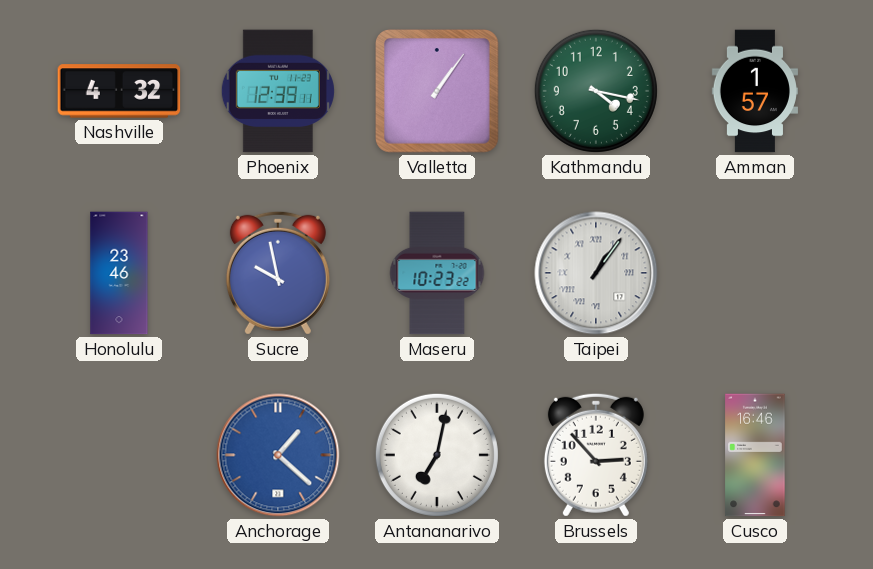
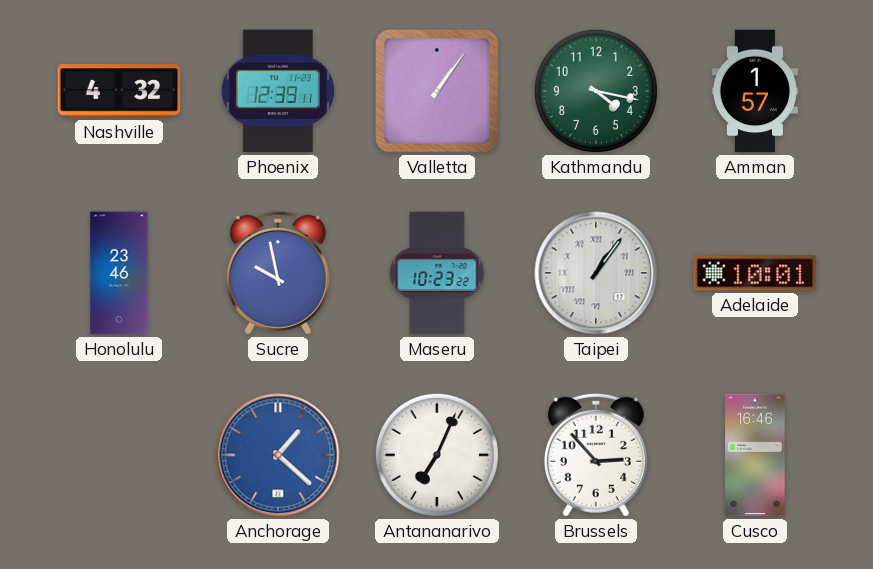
Adelaide: none -> 10:01 (755, 273)
Antananarivo: 7:02 -> 7:04 (437, 455)
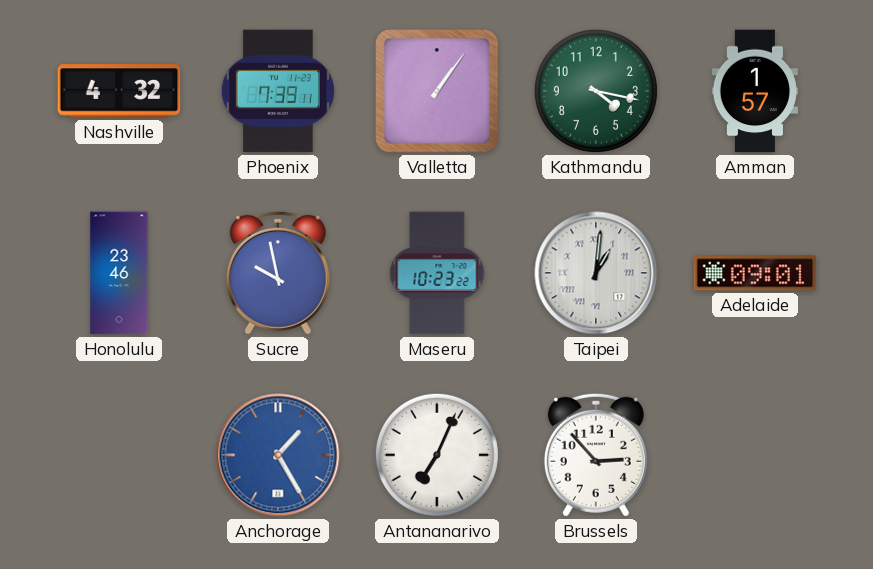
Phoenix: 12:39 -> 7:39 (278, 91)
Taipei: 1:06 -> 1:01 (596, 273)
Adelaide: 10:01 -> 09:01 (755, 273)
Anchorage: 1:22 -> 1:25 (278, 455)
Cusco: 16:46 -> none (755, 455)
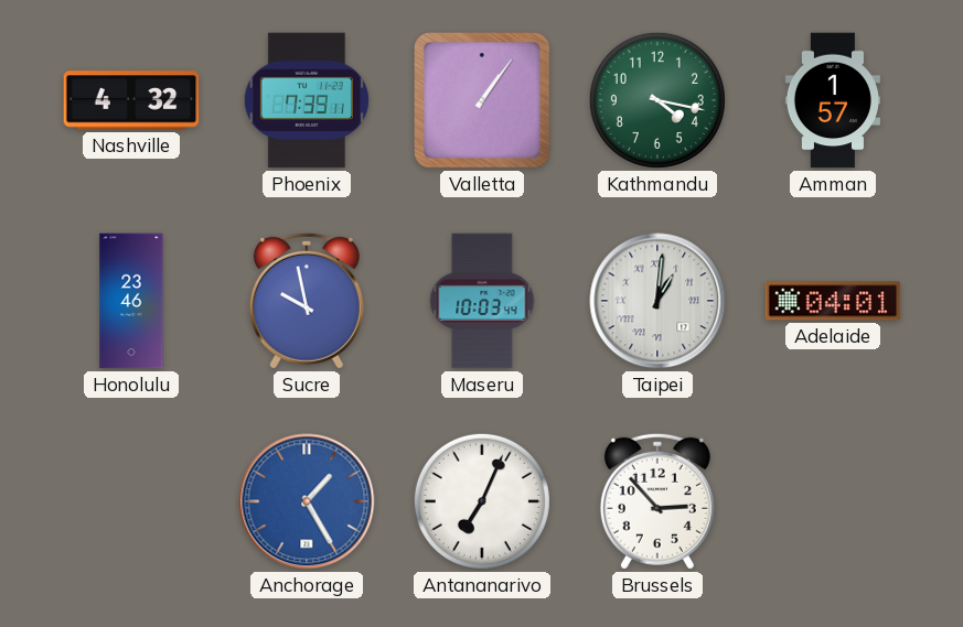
Maseru: 10:23 -> 10:03 (482, 301)
Adelaide: 09:01 -> 04:01 (833, 301)
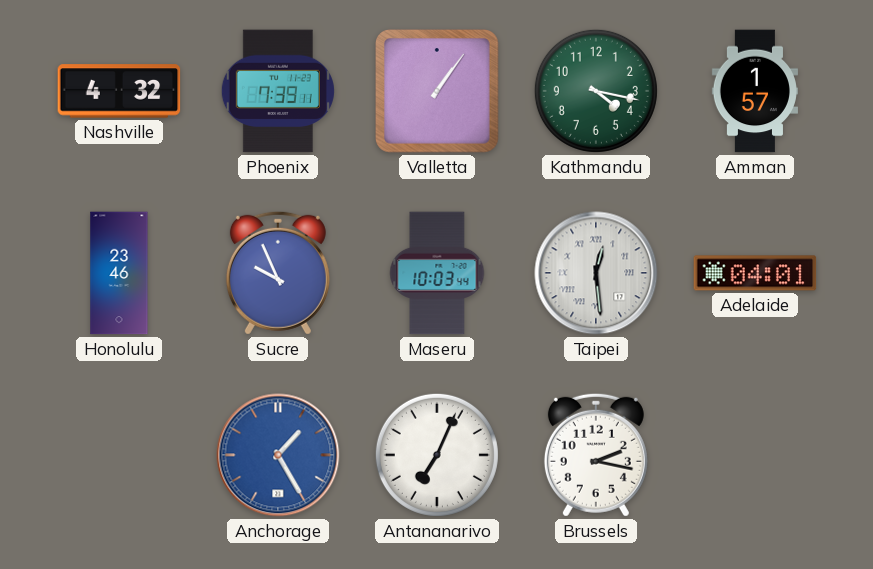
Sucre: 9:58 -> 9:56 (278, 273)
Taipei: 1:01 -> 12:29 (596, 273)
Brussels: 2:53 -> 2:17 (596, 455)
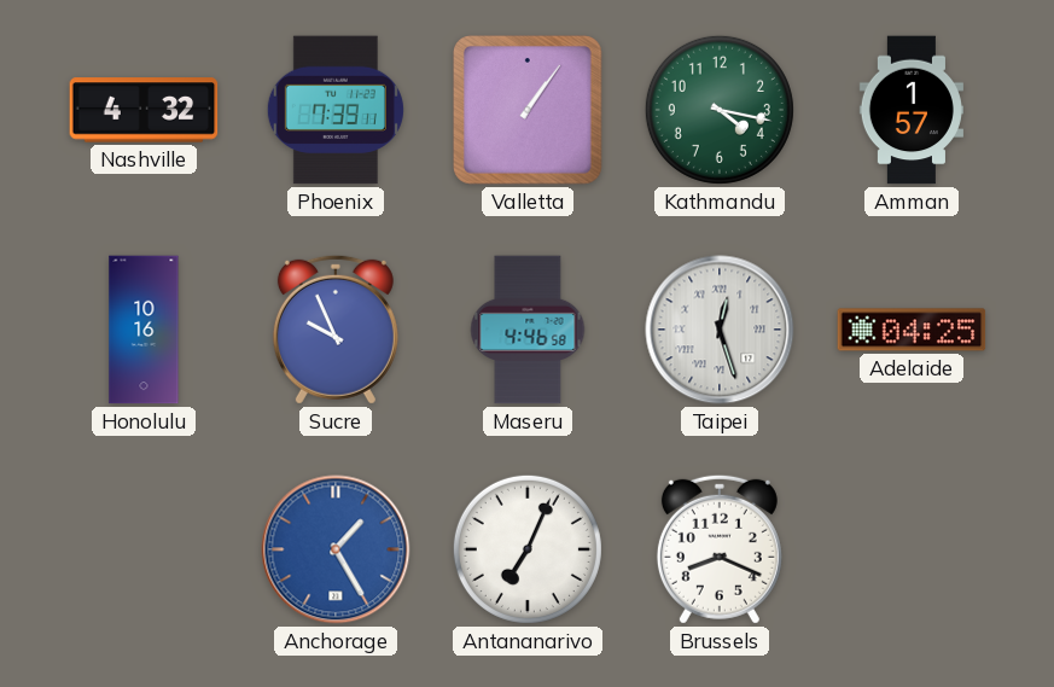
Honolulu: 23:46 -> 10:16 (144, 330)
Maseru: 10:03 -> 4:46 (528, 330)
Taipei: 12:29 -> 12:27 (720, 330)
Adelaide: 04:01 -> 04:25 (912, 330)
Brussels: 2:17 -> 8:19 (720, 549)
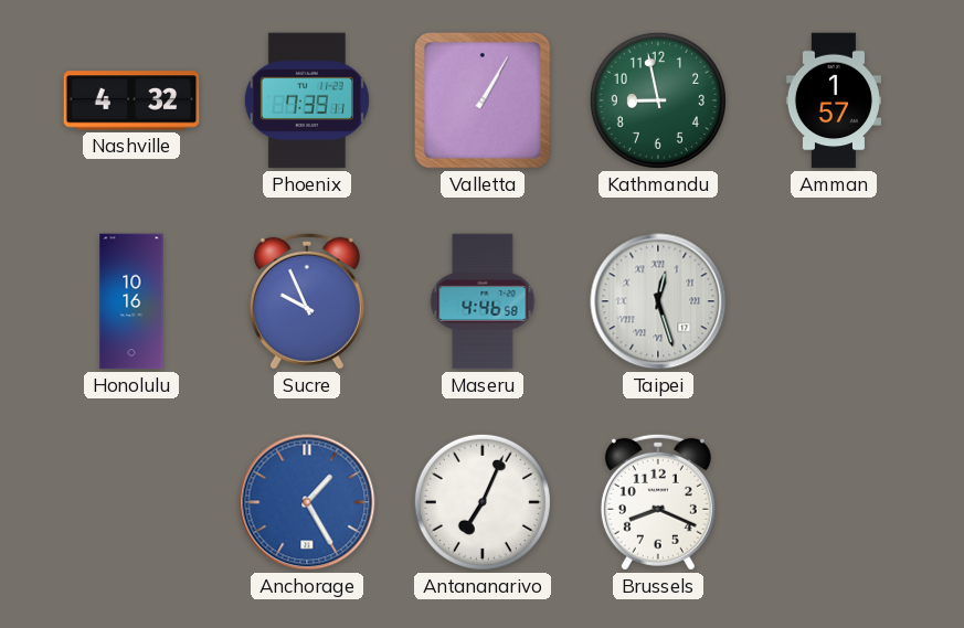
Valletta: 1:06 -> 1:05 (484, 102)
Kathmandu: 4:17 -> 8:58 (658, 100)
Adelaide: 04:25 -> none (912, 330)
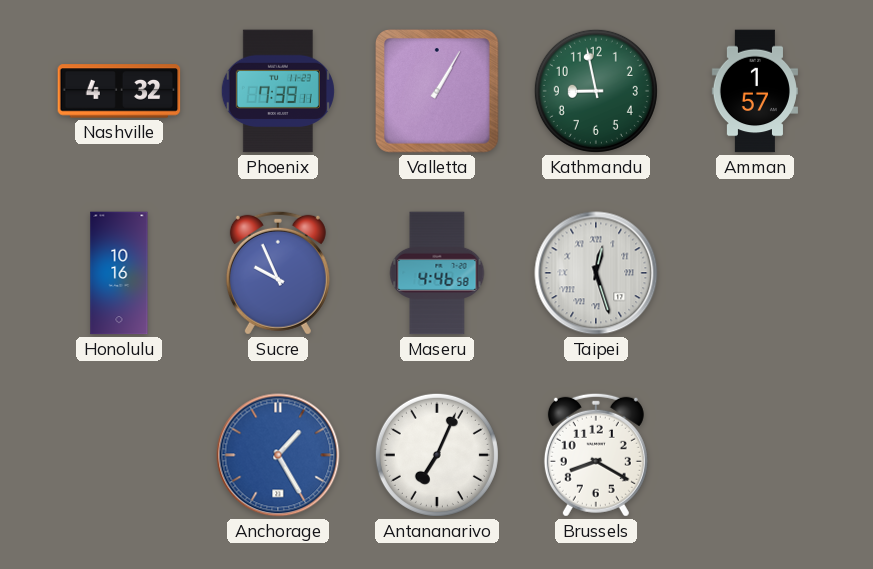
Brussels: 8:19 -> 8:20 (596, 455)
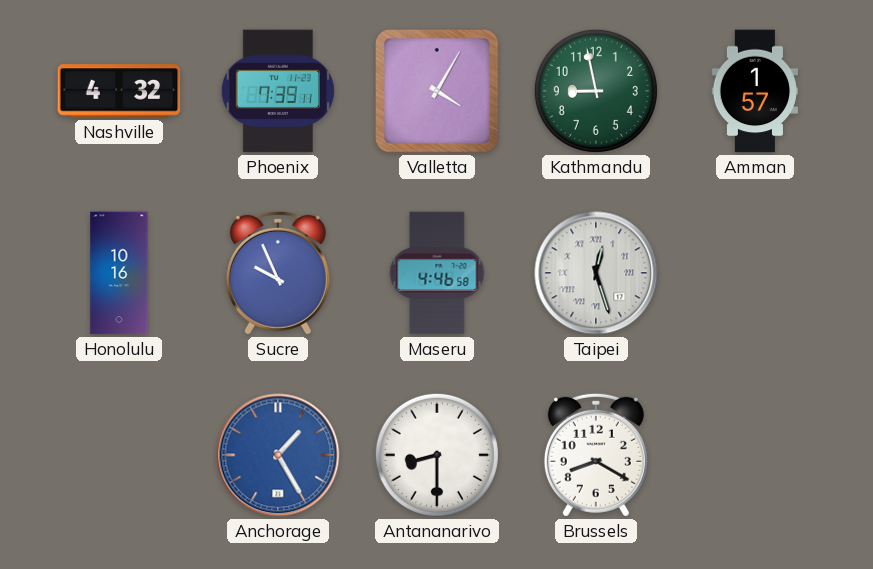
Valletta: 1:05 -> 4:05 (438, 92)
Antananarivo: 7:04 -> 8:30 (437, 455)
